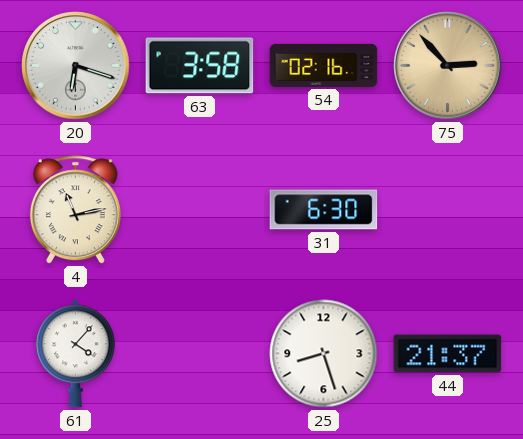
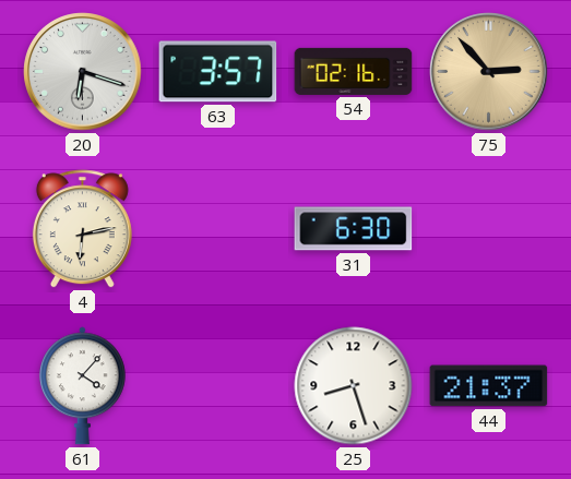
63: 3:58 -> 3:57 (218, 72)
4: 11:13 -> 6:13 (82, 229)
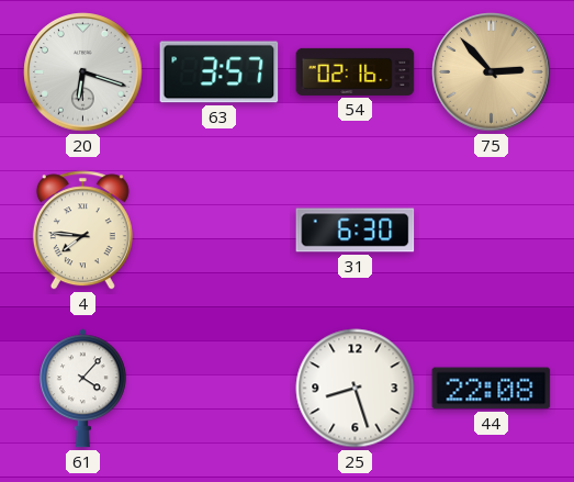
4: 6:13 -> 7:46 (82, 231)
44: 21:37 -> 22:08 (492, 389)
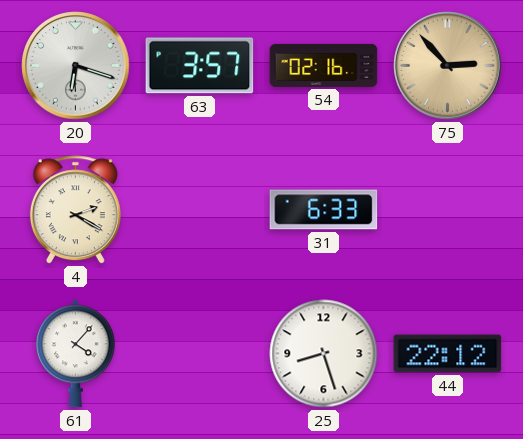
4: 7:46 -> 2:20 (75, 210)
31: 6:30 -> 6:33 (324, 210)
44: 22:08 -> 22:12 (448, 354)
